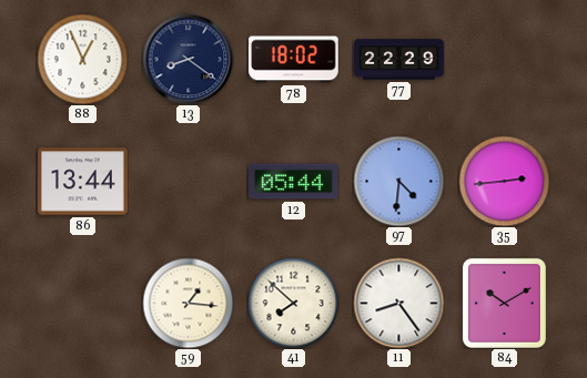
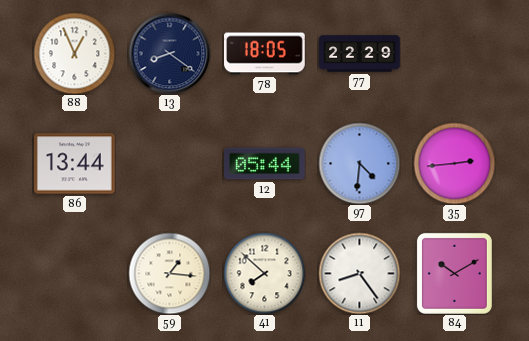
78: 18:02 -> 18:05 (265, 54)
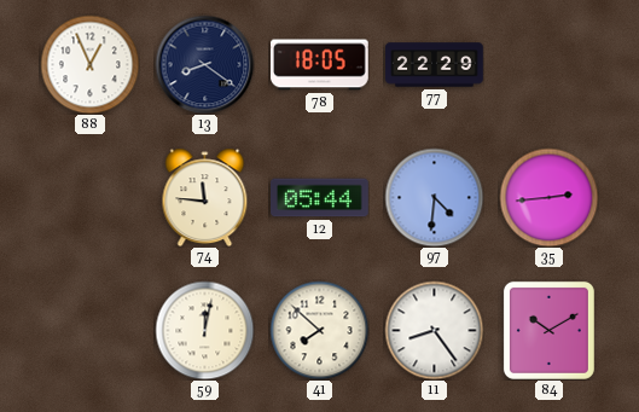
86: 13:44 -> none (75, 164)
74: none -> 11:46 (205, 197)
59: 1:16 -> 12:02 (204, 330)
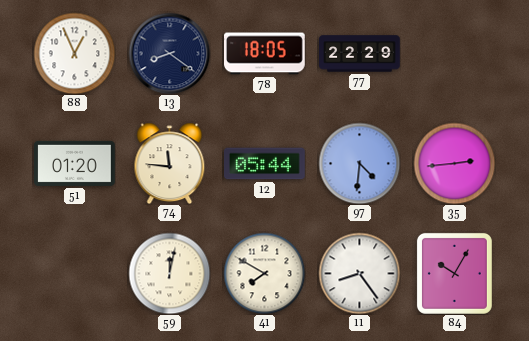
51: none -> 01:20 (75, 163)
41: 7:52 -> 7:50 (264, 273)
84: 10:10 -> 10:05 (454, 273)
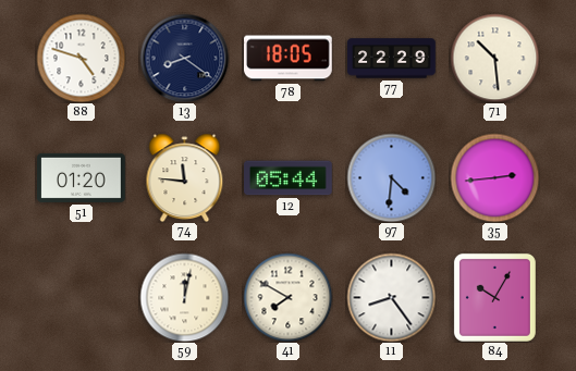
88: 12:56 -> 4:48 (81, 58)
71: none -> 10:29 (494, 58)
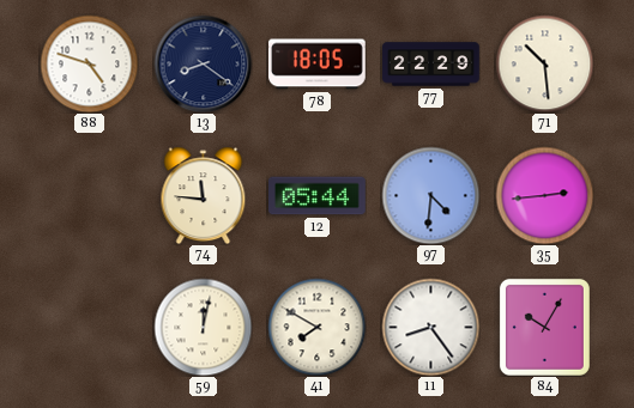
51: 01:20 -> none (82, 177)
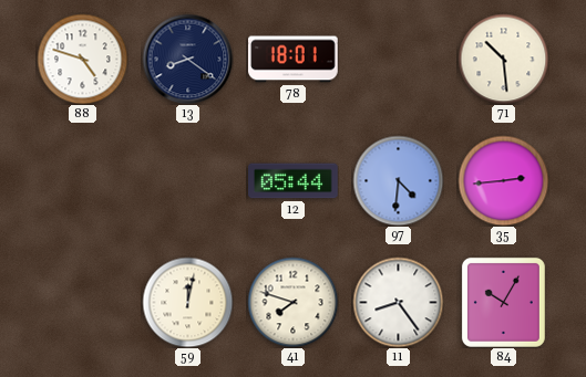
78: 18:05 -> 18:01 (294, 60)
77: 22:29 -> none (431, 65)
74: 11:46 -> none (204, 195)
41: 7:50 -> 7:48 (292, 302)
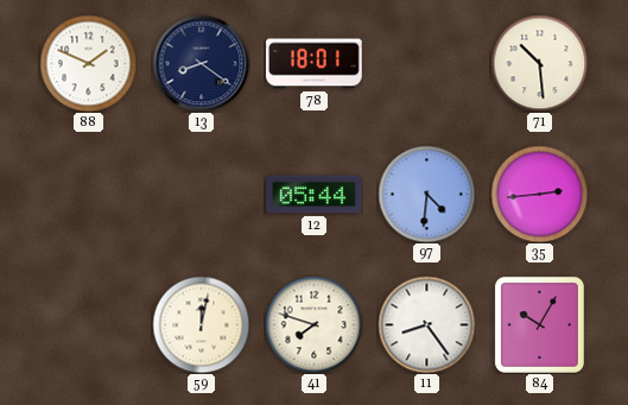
88: 4:48 -> 1:49 (88, 63)
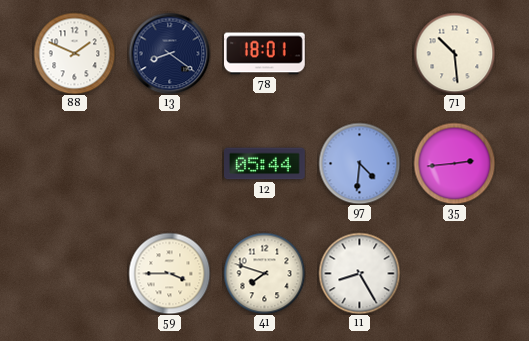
59: 12:02 -> 3:45 (169, 273)
11: 8:24 -> 8:25 (359, 273)
84: 10:05 -> none (539, 324)
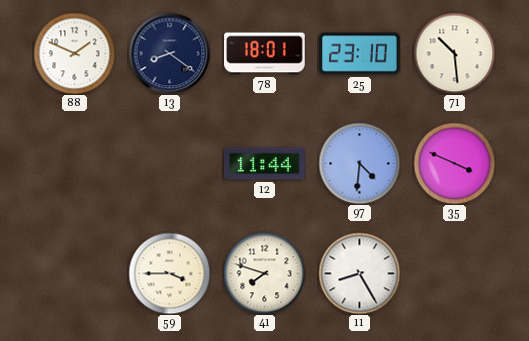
25: none -> 23:10 (360, 54)
12: 05:44 -> 11:44 (265, 164)
35: 2:44 -> 3:49 (454, 163)
